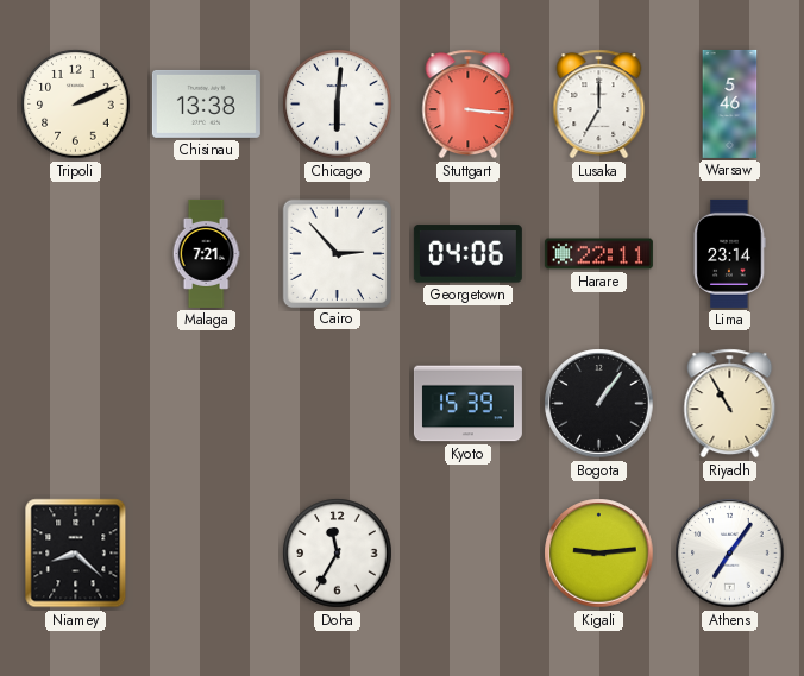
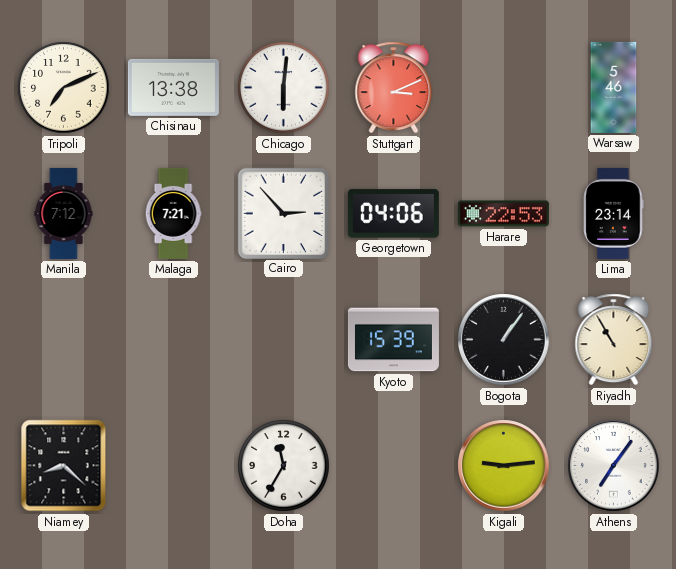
Tripoli: 2:11 -> 7:11 (64, 88)
Stuttgart: 3:16 -> 3:11 (394, 88)
Lusaka: 7:00 -> none (599, 105)
Manila: none -> 7:12 (64, 213)
Harare: 22:11 -> 22:53 (503, 214)
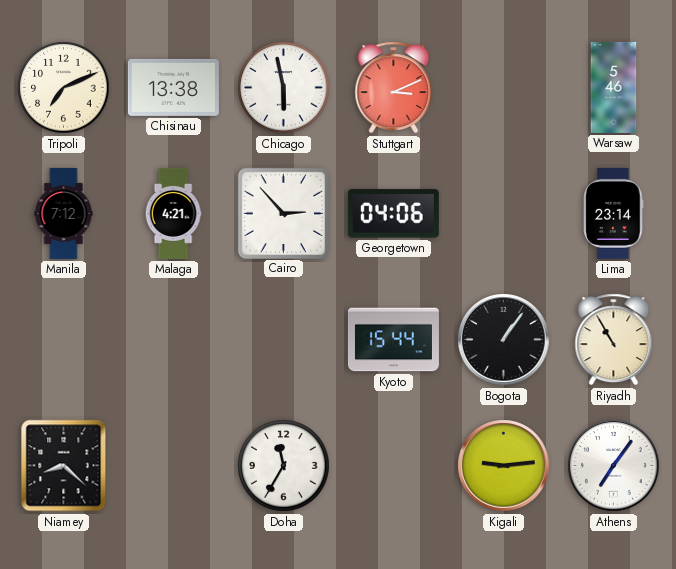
Chicago: 6:01 -> 5:58 (284, 88)
Malaga: 7:21 -> 4:21 (173, 213)
Harare: 22:53 -> none (503, 214)
Kyoto: 15:39 -> 15:44 (393, 340)
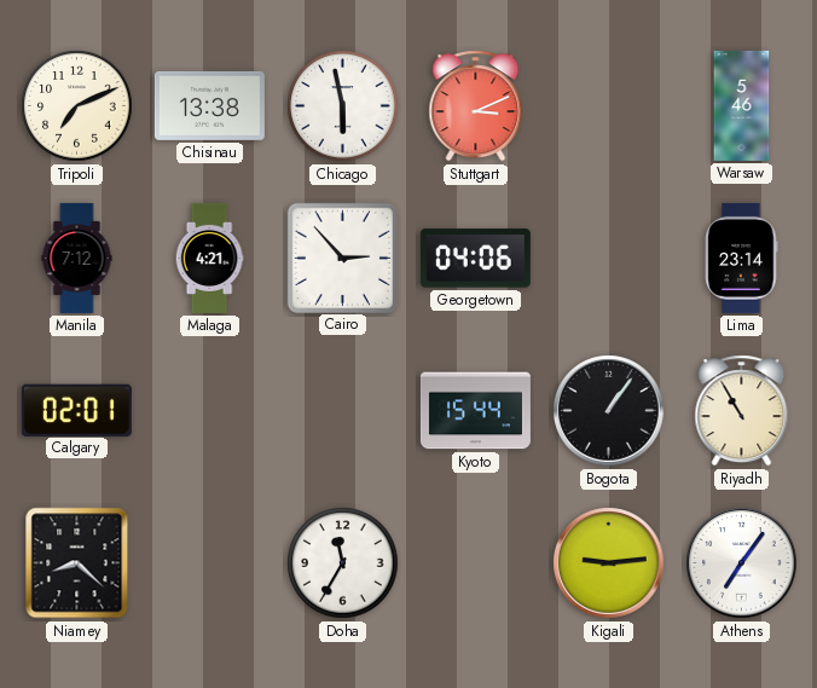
Calgary: none -> 02:01 (76, 410)
